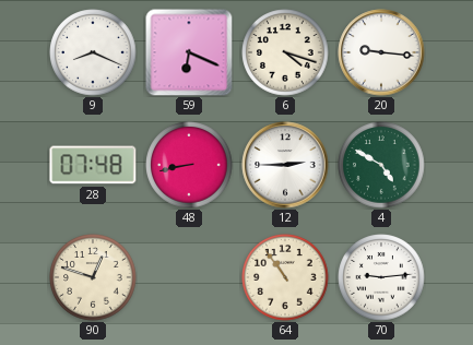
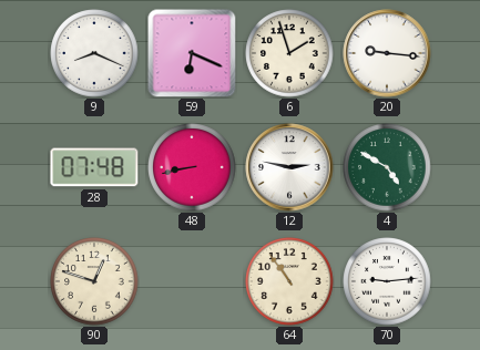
6: 4:18 -> 1:57 (289, 53)
12: 2:45 -> 2:47 (289, 167)
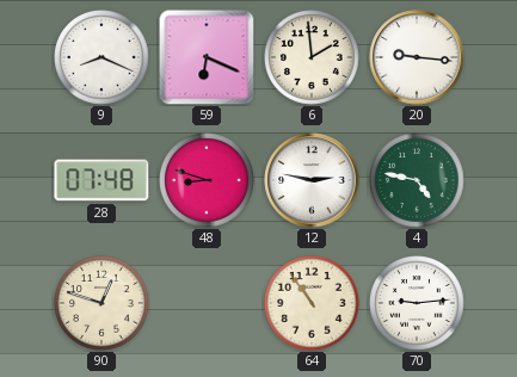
6: 1:57 -> 1:59 (312, 57)
48: 8:43 -> 8:48 (207, 180)
4: 4:50 -> 4:47 (417, 180)
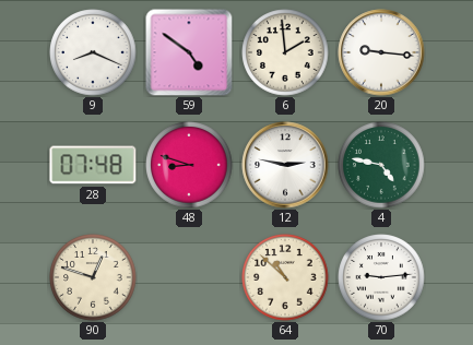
59: 6:19 -> 4:51 (189, 52)
64: 10:54 -> 10:52 (285, 277)
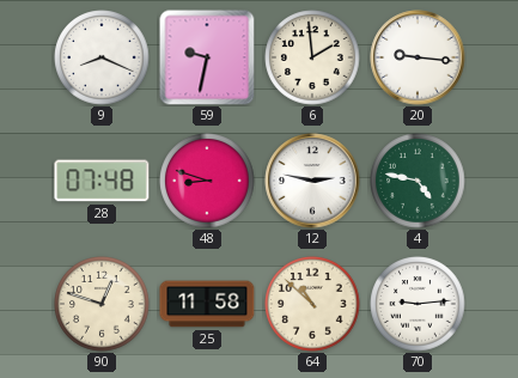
59: 4:51 -> 9:32 (207, 57)
25: none -> 11:58 (207, 304)
